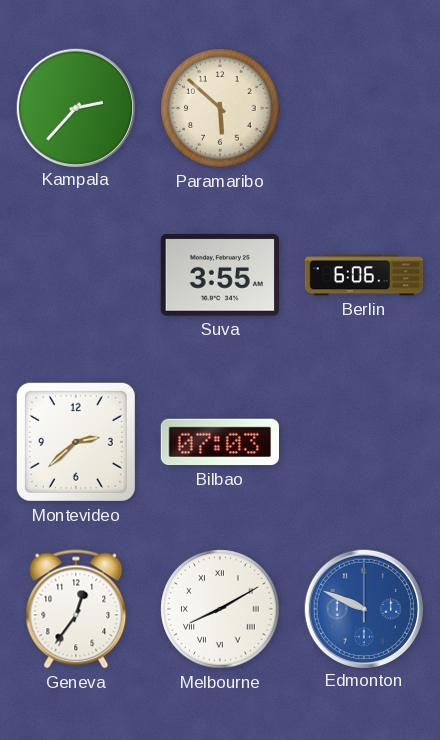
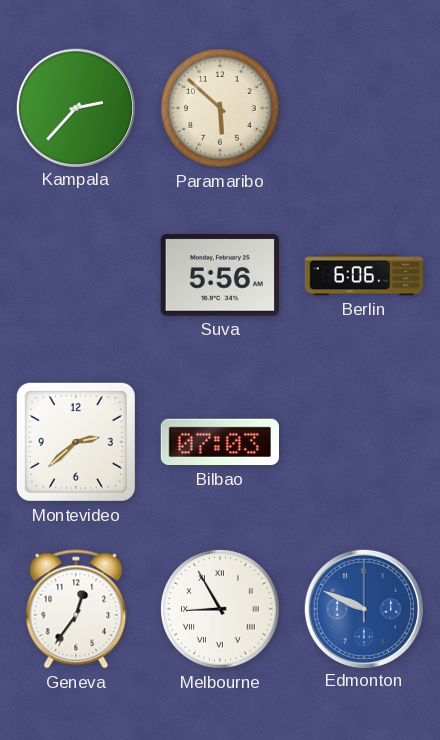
Suva: 3:55 -> 5:56 (219, 275)
Melbourne: 8:10 -> 8:55 (220, 609)
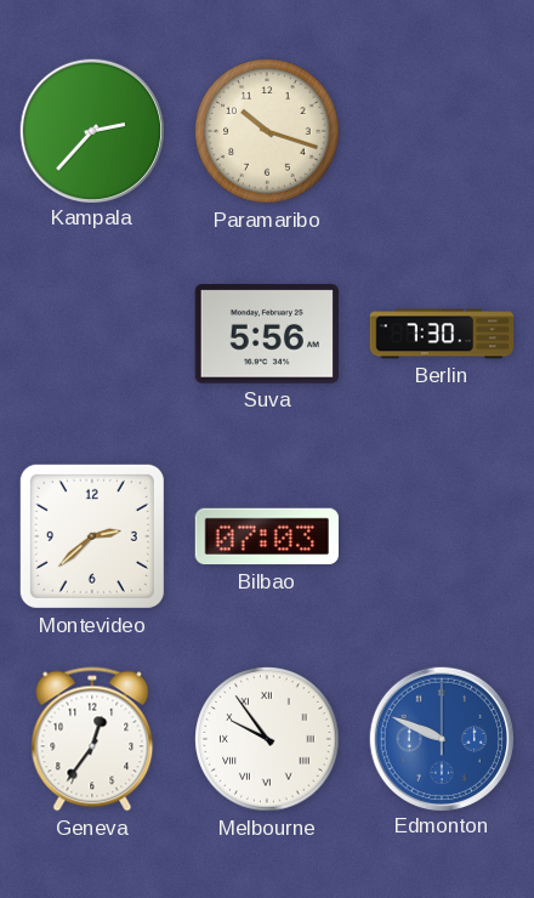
Paramaribo: 5:52 -> 10:18 (267, 131)
Berlin: 6:06 -> 7:30 (442, 334)
Melbourne: 8:55 -> 9:54 (267, 739)
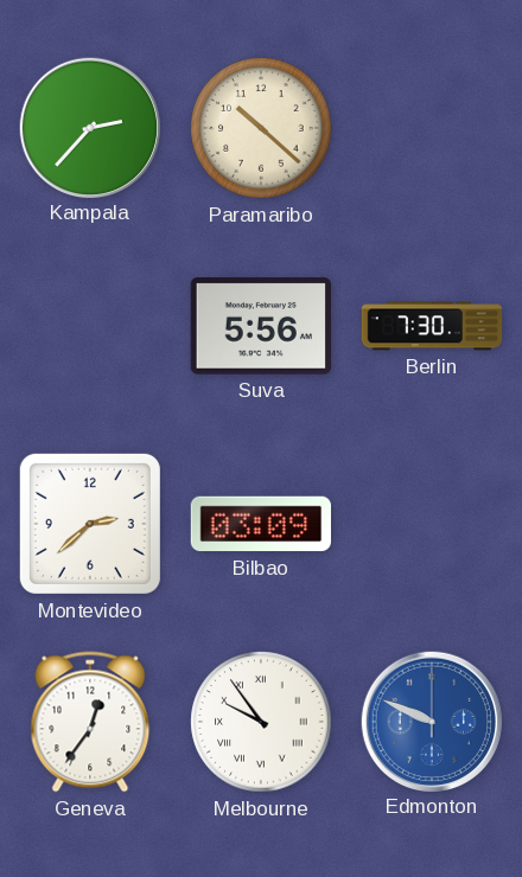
Paramaribo: 10:18 -> 10:22 (261, 128)
Bilbao: 07:03 -> 03:09 (260, 524)
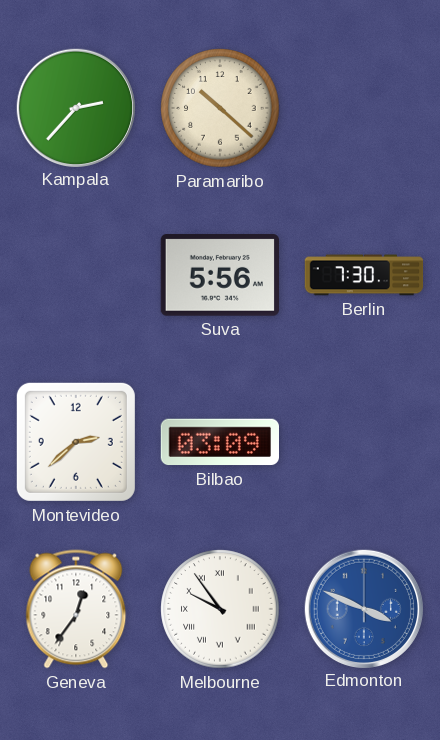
Edmonton: 9:49 -> 3:49 (363, 608)
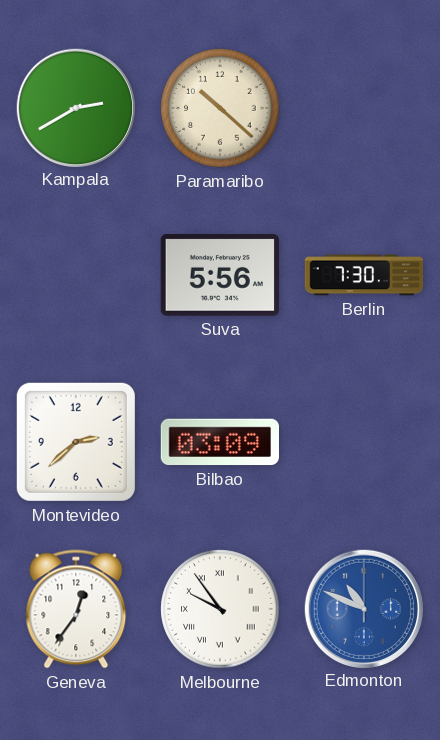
Kampala: 2:37 -> 2:40 (75, 107)
Edmonton: 3:49 -> 10:49 (363, 608)
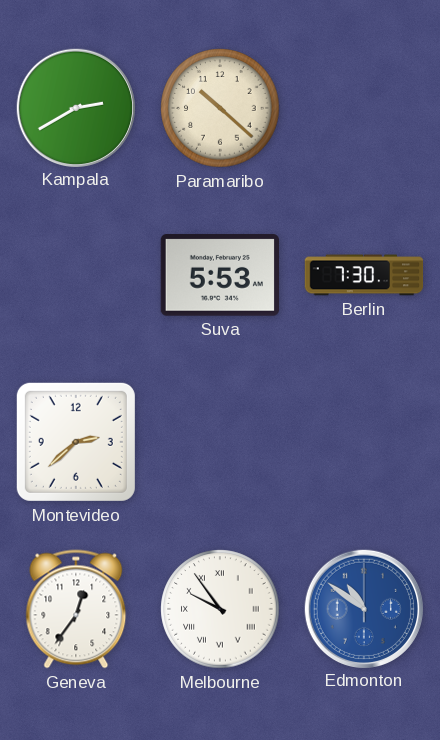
Suva: 5:56 -> 5:53 (219, 275)
Bilbao: 03:09 -> none (219, 442)
Edmonton: 10:49 -> 10:51 (363, 608)
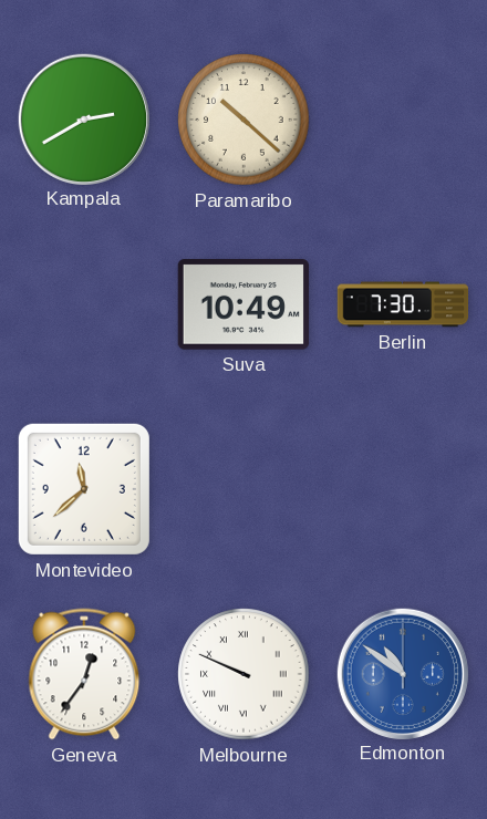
Suva: 5:53 -> 10:49 (242, 304)
Montevideo: 2:38 -> 11:38 (84, 489)
Melbourne: 9:54 -> 9:49 (244, 674)
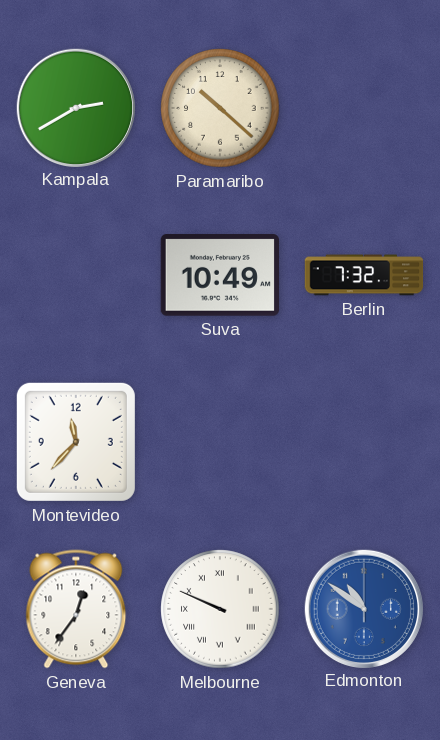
Berlin: 7:30 -> 7:32 (364, 275)
Montevideo: 11:38 -> 11:37 (76, 442)
